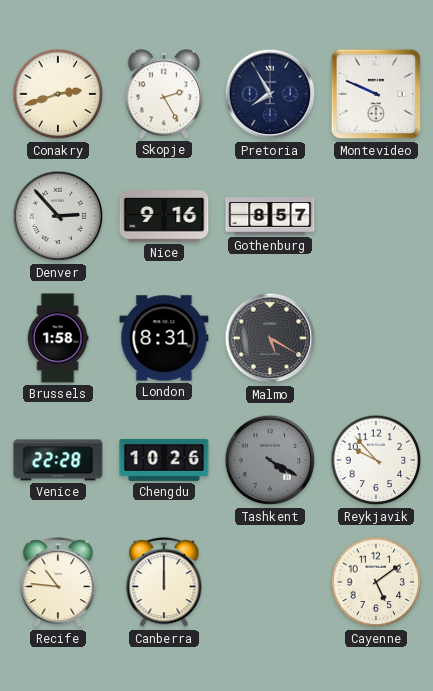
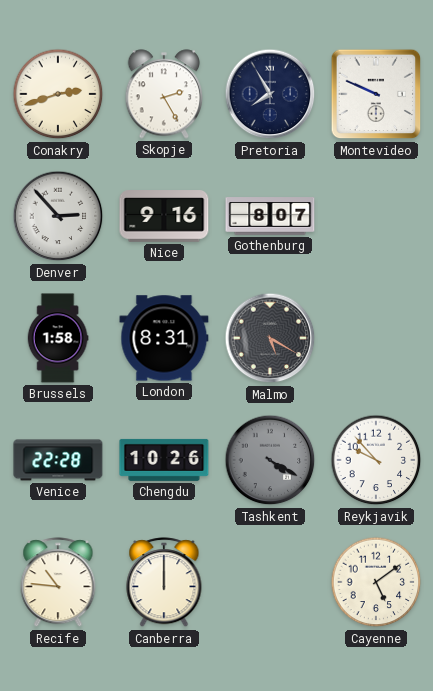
Gothenburg: 8:57 -> 8:07 (270, 216)
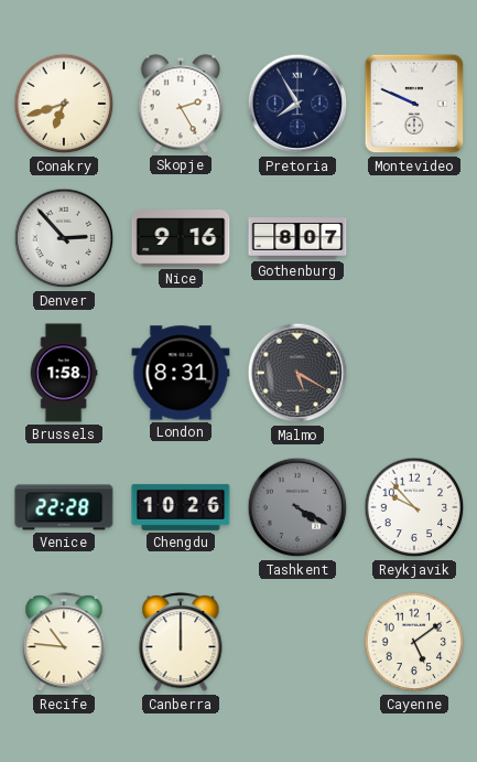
Conakry: 2:42 -> 6:42 (64, 104)
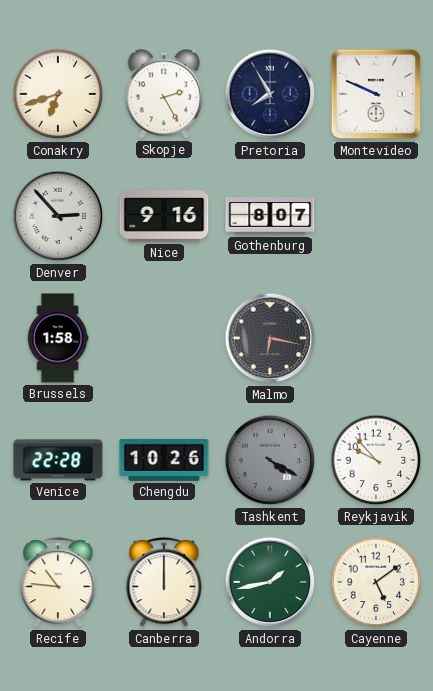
London: 8:31 -> none (181, 373)
Malmo: 5:20 -> 6:17 (270, 338)
Andorra: none -> 1:43 (270, 582)
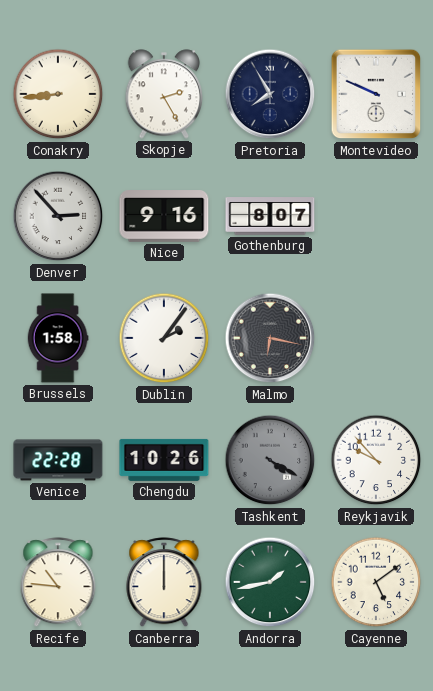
Conakry: 6:42 -> 8:44 (58, 94)
Dublin: none -> 2:06 (164, 338)
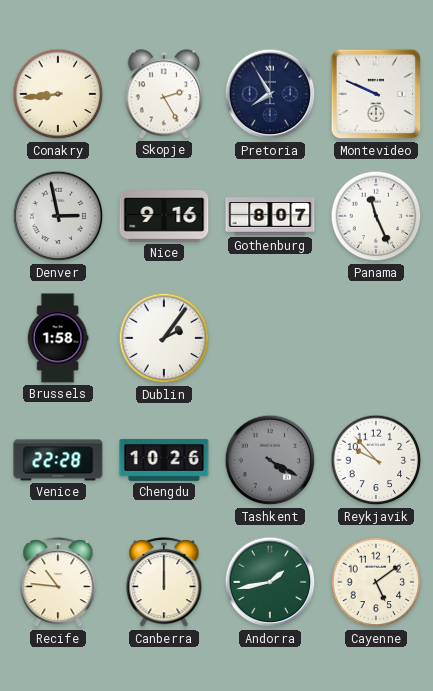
Denver: 2:53 -> 2:58 (58, 216)
Panama: none -> 11:26 (376, 216)
Malmo: 6:17 -> none (270, 338)
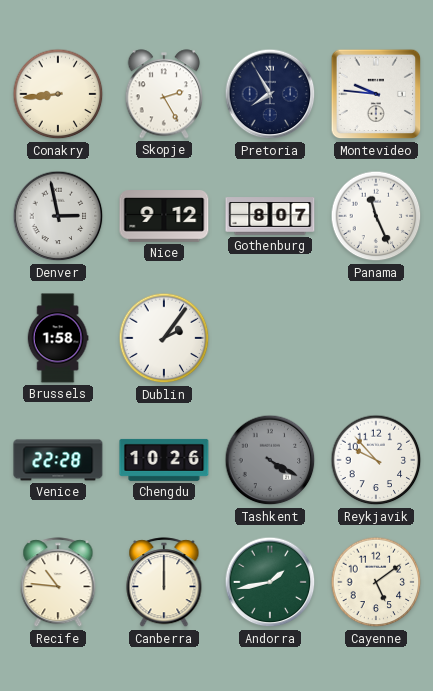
Montevideo: 9:49 -> 9:46 (376, 94)
Nice: 9:16 -> 9:12 (164, 216)
